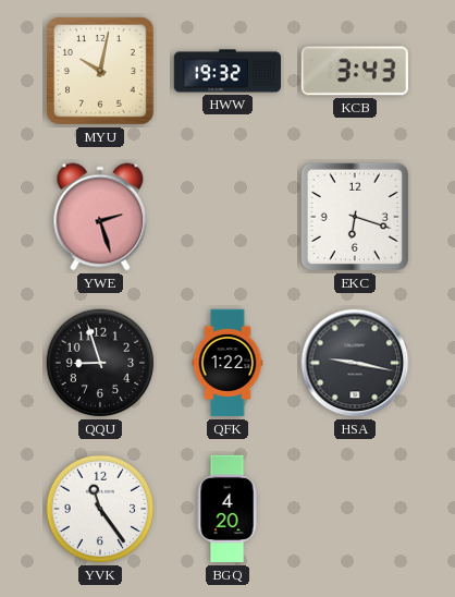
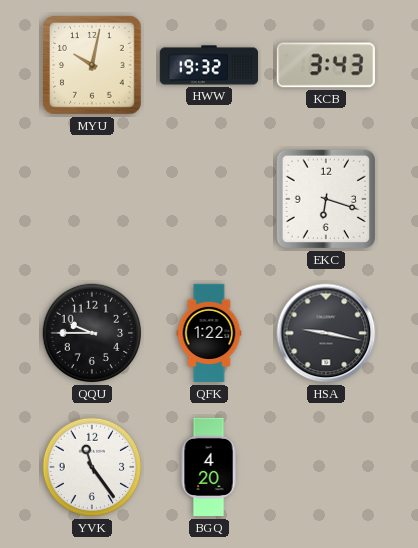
YWE: 2:27 -> none (100, 217)
QQU: 8:57 -> 9:45 (92, 333)
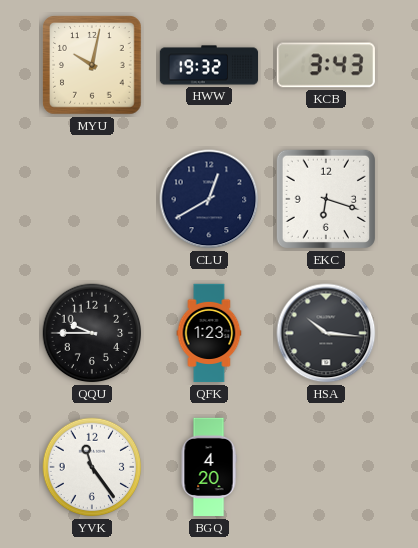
CLU: none -> 12:40 (209, 199)
QFK: 1:22 -> 1:23 (209, 333)
HSA: 9:17 -> 10:16 (326, 333)
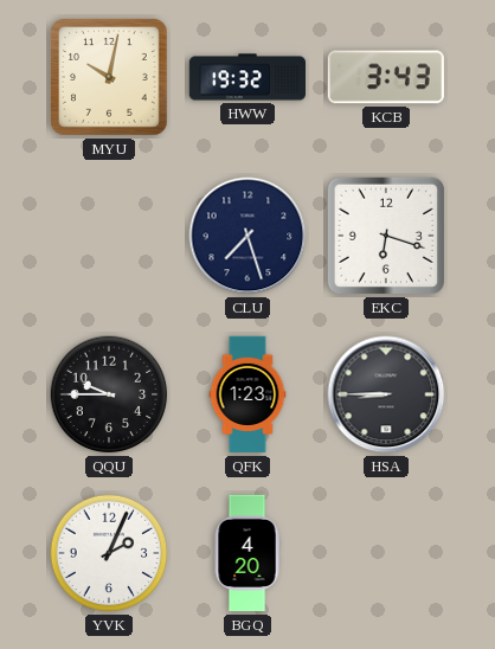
CLU: 12:40 -> 7:27 (247, 236)
HSA: 10:16 -> 8:45 (386, 394)
YVK: 11:24 -> 2:04 (109, 553)
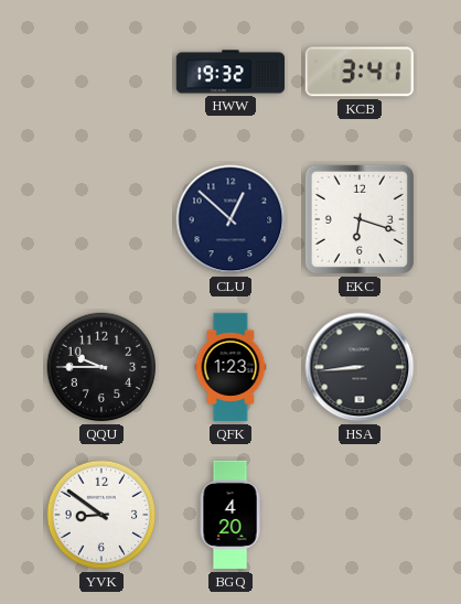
MYU: 10:02 -> none (109, 77)
KCB: 3:43 -> 3:41 (360, 72)
CLU: 7:27 -> 12:52 (230, 219)
HSA: 8:45 -> 8:44 (360, 367)
YVK: 2:04 -> 8:51 (101, 515)
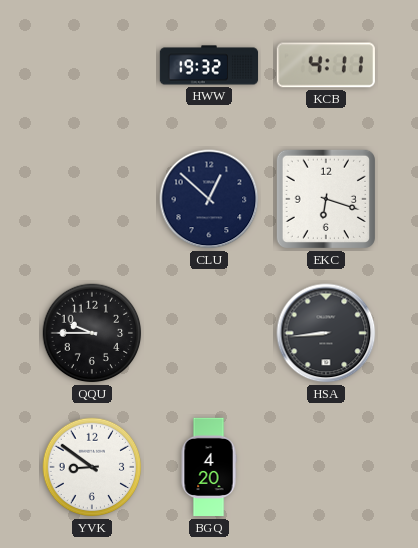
KCB: 3:41 -> 4:11 (326, 65)
QFK: 1:23 -> none (230, 367)
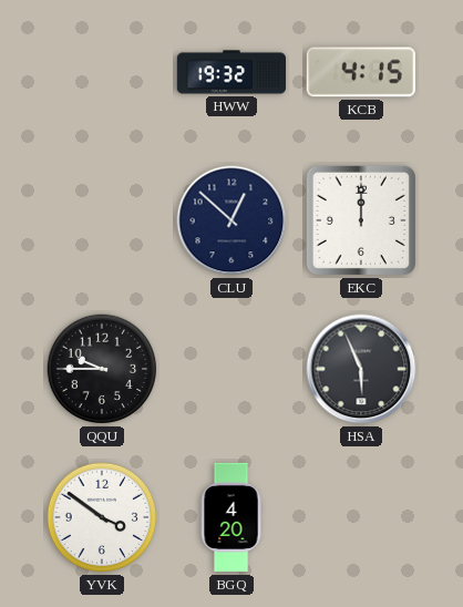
KCB: 4:11 -> 4:15 (361, 72)
EKC: 6:18 -> 12:00 (361, 220)
HSA: 8:44 -> 5:56 (361, 369)
YVK: 8:51 -> 3:51 (102, 517)
